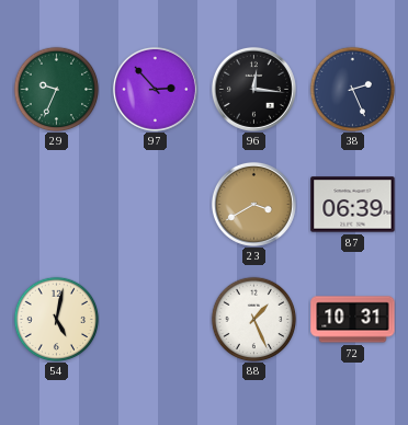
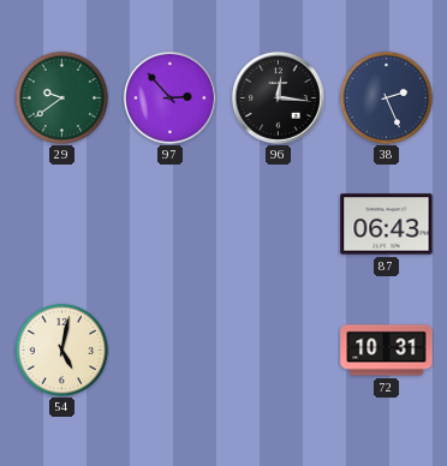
29: 9:34 -> 9:39 (61, 97)
23: 3:40 -> none (253, 204)
87: 06:39 -> 06:43 (387, 225)
88: 1:26 -> none (253, 319)
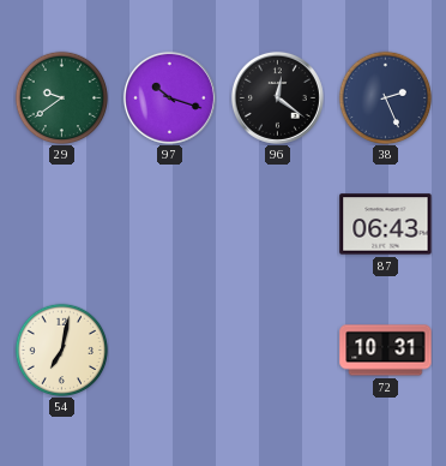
97: 2:53 -> 10:18 (169, 97)
96: 12:16 -> 12:21 (277, 97)
54: 5:02 -> 7:02 (61, 349)
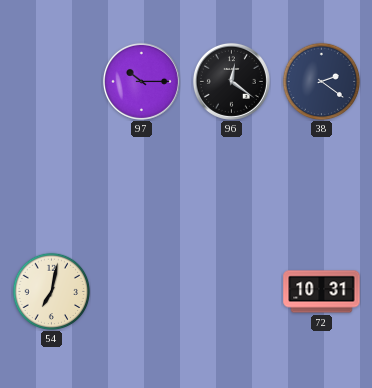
29: 9:39 -> none (61, 97)
97: 10:18 -> 10:15 (141, 81)
38: 2:26 -> 2:21 (321, 81)
87: 06:43 -> none (386, 225)
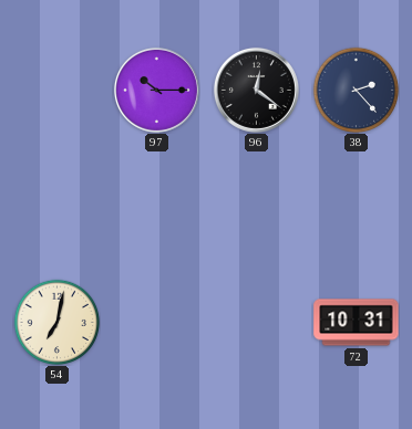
38: 2:21 -> 2:23 (356, 90)
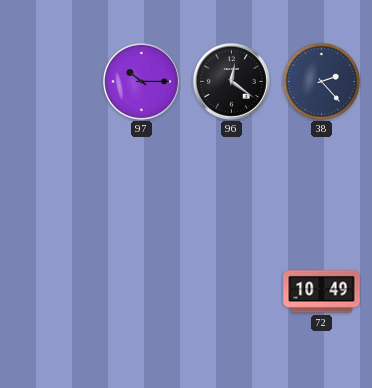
54: 7:02 -> none (56, 322)
72: 10:31 -> 10:49 (322, 292)
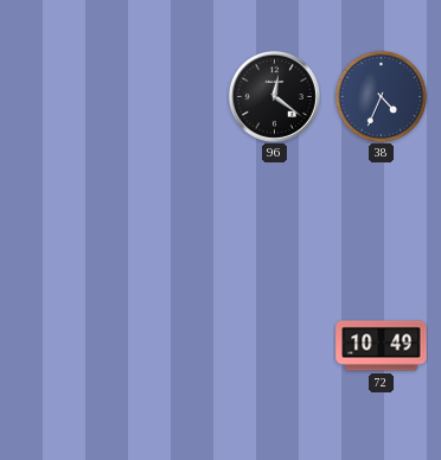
97: 10:15 -> none (141, 81)
38: 2:23 -> 4:34 (381, 96)
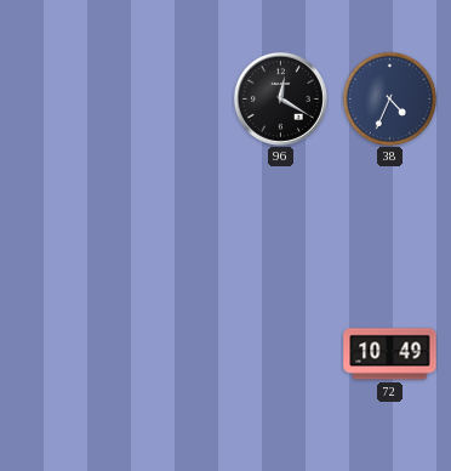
96: 12:21 -> 12:20 (280, 98)
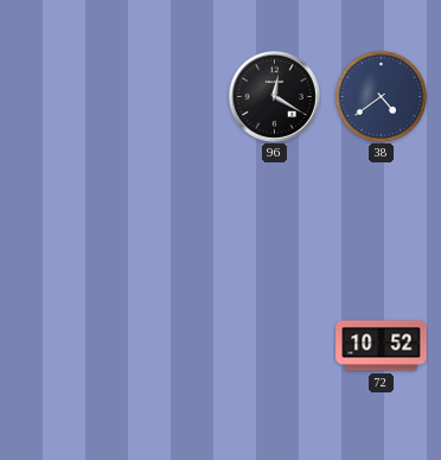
38: 4:34 -> 4:39 (381, 96)
72: 10:49 -> 10:52 (382, 346)
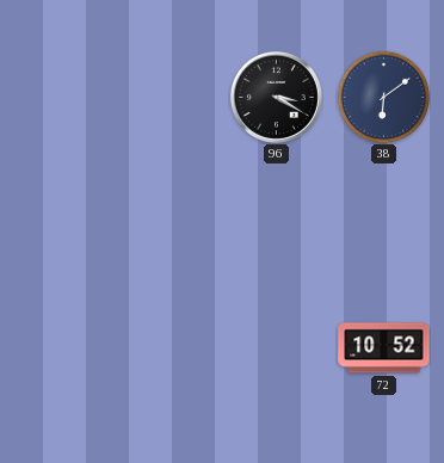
96: 12:20 -> 3:20 (276, 97)
38: 4:39 -> 6:09 (383, 97)
